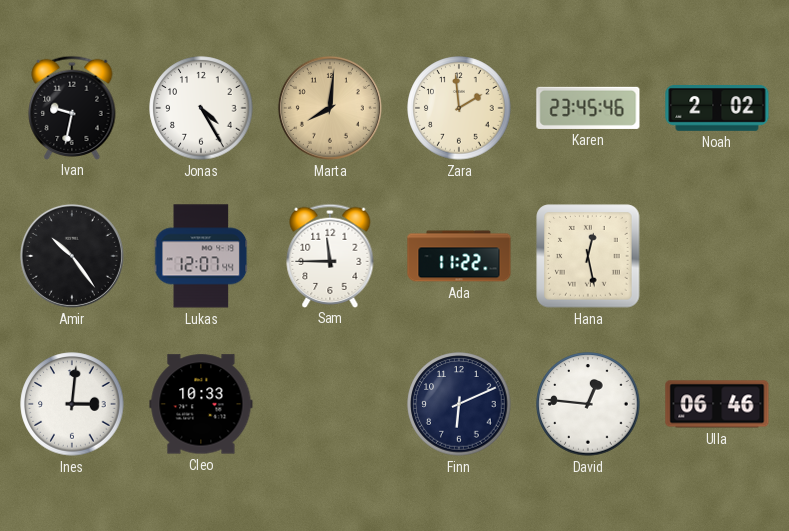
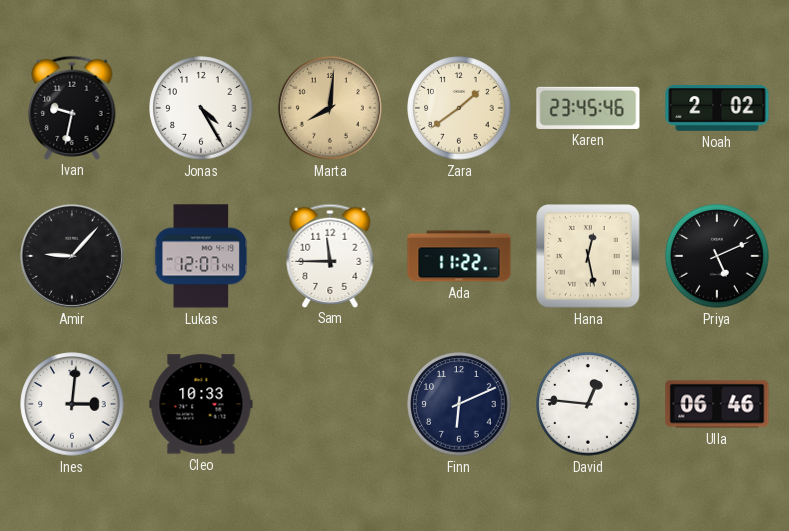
Zara: 1:59 -> 1:39 (459, 108)
Amir: 10:24 -> 9:07 (72, 256)
Priya: none -> 5:11 (717, 256)
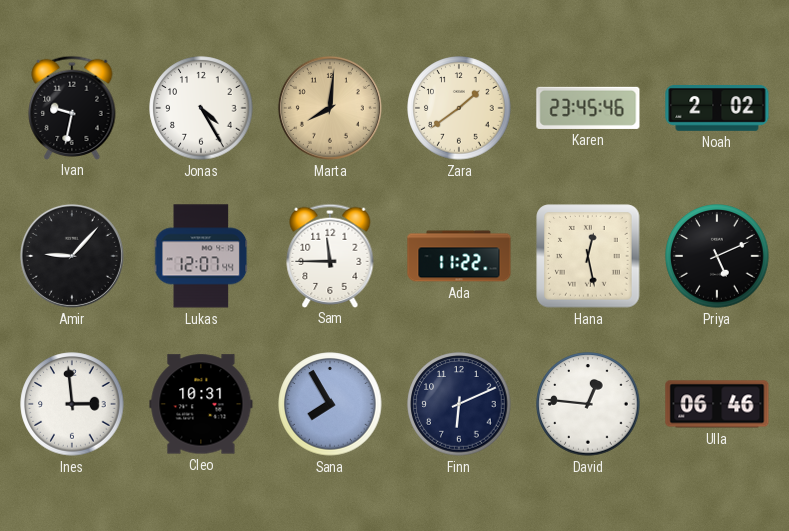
Ines: 3:01 -> 2:59 (72, 404)
Cleo: 10:33 -> 10:31 (201, 404)
Sana: none -> 7:55 (330, 404)
